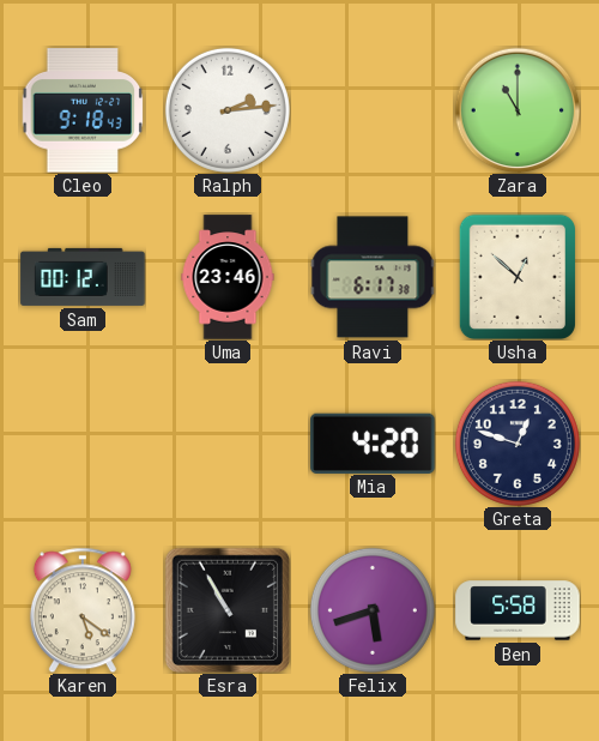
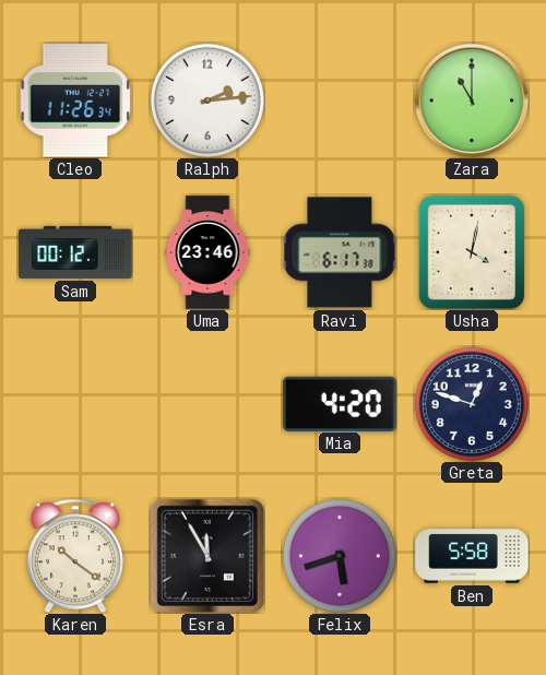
Cleo: 9:18 -> 11:26 (75, 100)
Usha: 12:52 -> 4:02 (471, 251)
Karen: 5:21 -> 10:21 (75, 556)
Esra: 10:55 -> 11:55 (207, 556)
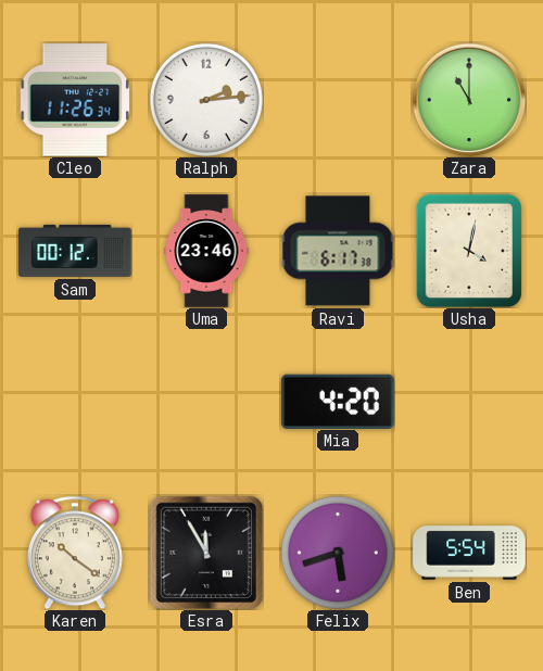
Greta: 12:48 -> none (472, 404)
Ben: 5:58 -> 5:54 (469, 553)
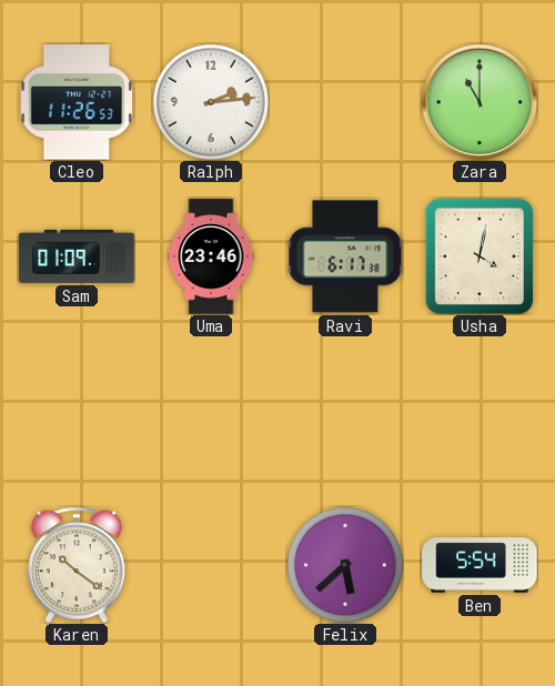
Cleo: 11:26:34 -> 11:26:53 (77, 102)
Sam: 00:12 -> 01:09 (77, 256)
Mia: 4:20 -> none (338, 401)
Esra: 11:55 -> none (206, 553)
Felix: 5:42 -> 5:38 (345, 565)
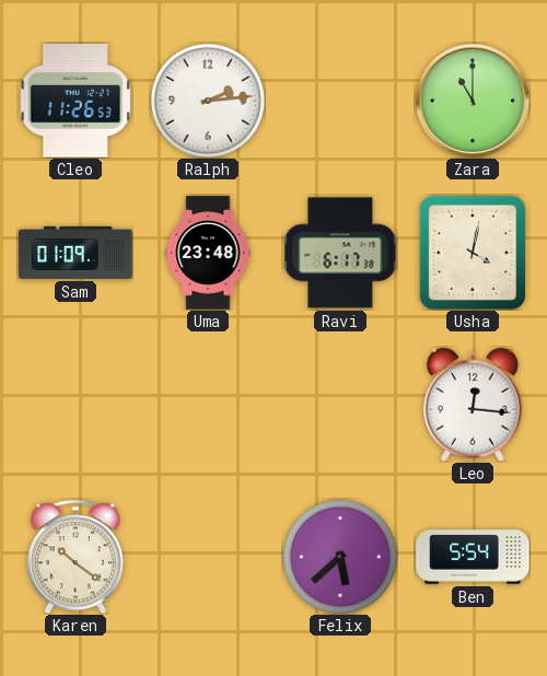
Uma: 23:46 -> 23:48 (208, 253)
Leo: none -> 12:16 (473, 405)
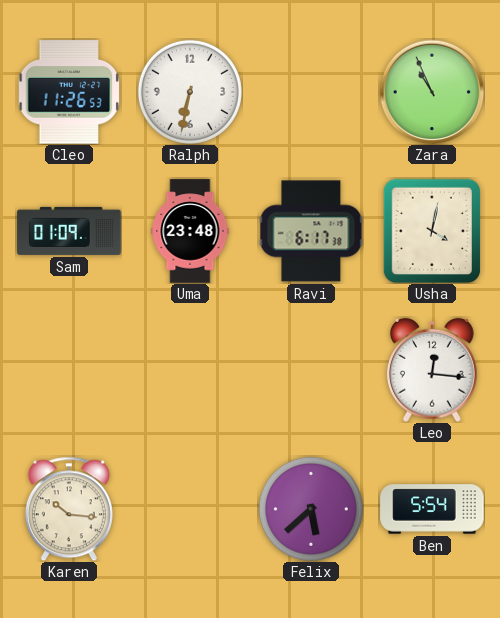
Ralph: 2:14 -> 6:32 (190, 92)
Zara: 11:00 -> 10:56 (432, 92)
Karen: 10:21 -> 10:16 (69, 509)
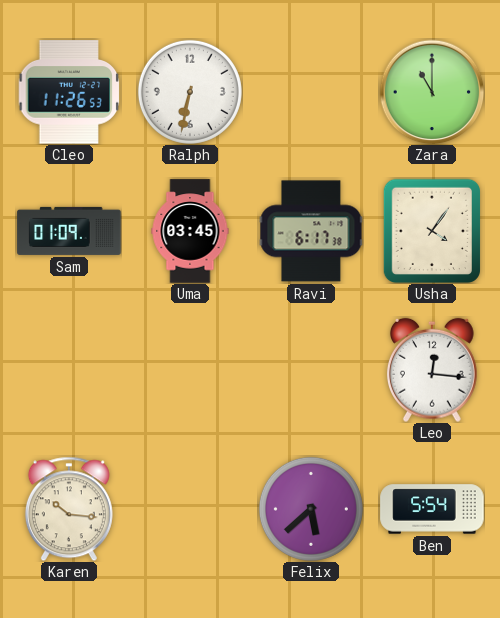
Zara: 10:56 -> 11:00 (432, 92)
Uma: 23:48 -> 03:45 (190, 231)
Usha: 4:02 -> 4:06 (431, 230)
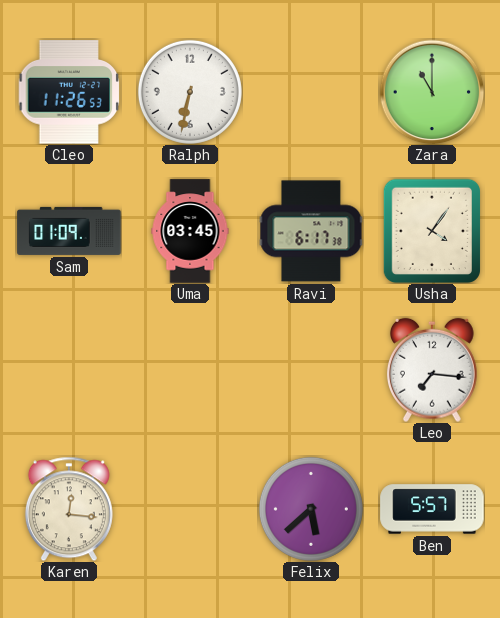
Leo: 12:16 -> 7:16 (432, 370)
Karen: 10:16 -> 12:16 (69, 509)
Ben: 5:54 -> 5:57 (432, 509)
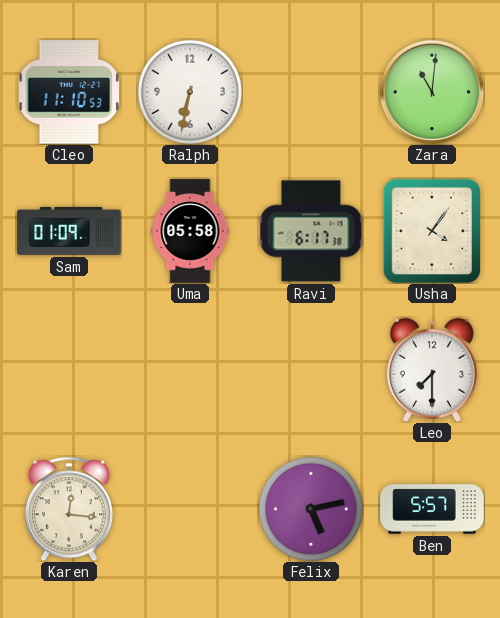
Cleo: 11:26 -> 11:10 (69, 92)
Zara: 11:00 -> 11:01 (432, 92)
Uma: 03:45 -> 05:58 (190, 231)
Leo: 7:16 -> 7:30 (432, 370)
Felix: 5:38 -> 5:13 (311, 509)
